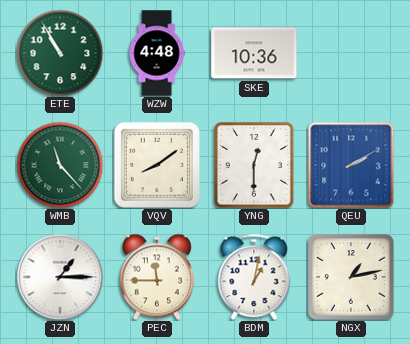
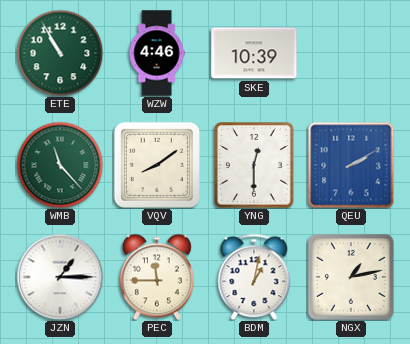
WZW: 4:48 -> 4:46 (157, 53)
SKE: 10:36 -> 10:39 (254, 53)
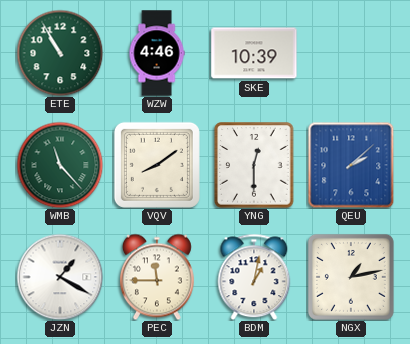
QEU: 2:10 -> 2:08 (351, 165)
JZN: 1:15 -> 1:20 (60, 277)
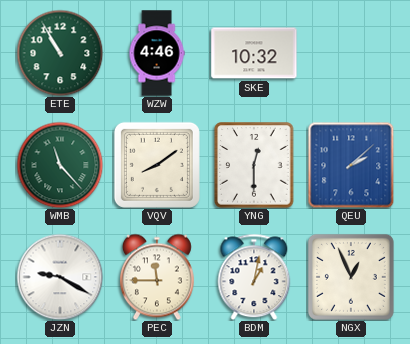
SKE: 10:39 -> 10:32 (254, 53)
JZN: 1:20 -> 9:20 (60, 277)
NGX: 1:13 -> 12:56 (351, 277)
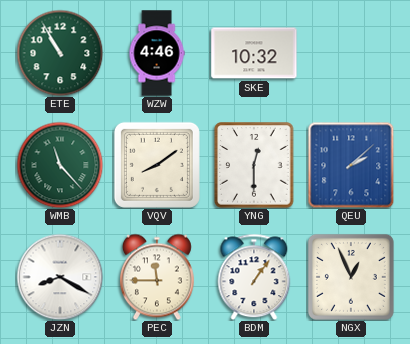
JZN: 9:20 -> 8:20 (60, 277)
BDM: 1:02 -> 1:06 (254, 277)
